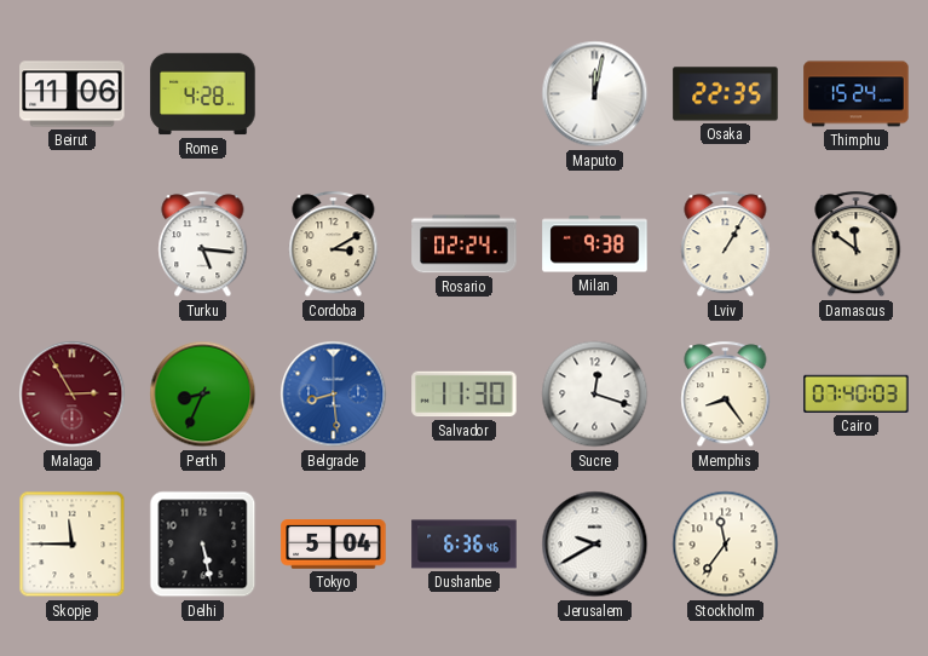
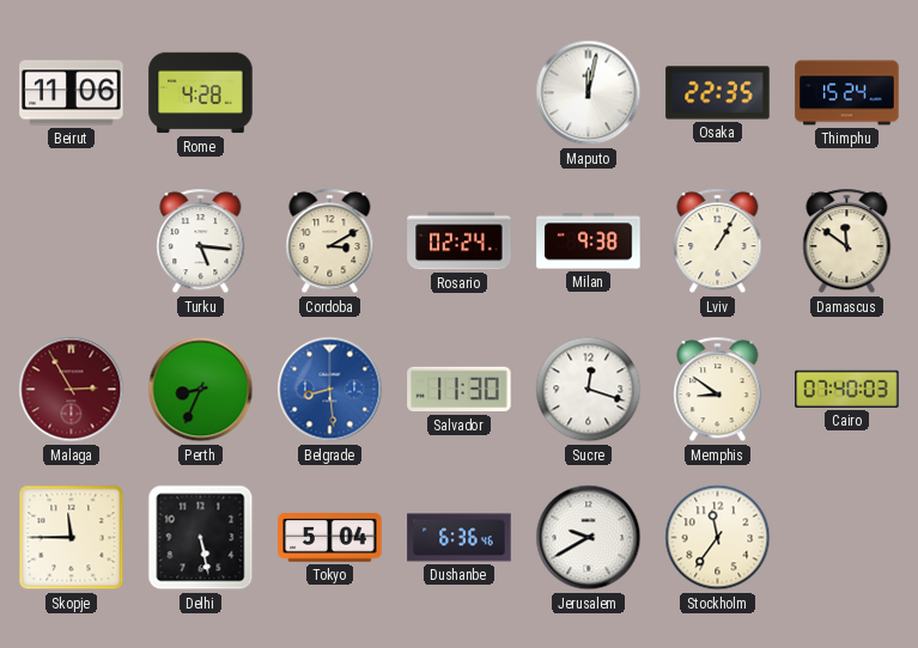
Memphis: 8:24 -> 8:51 (718, 390)
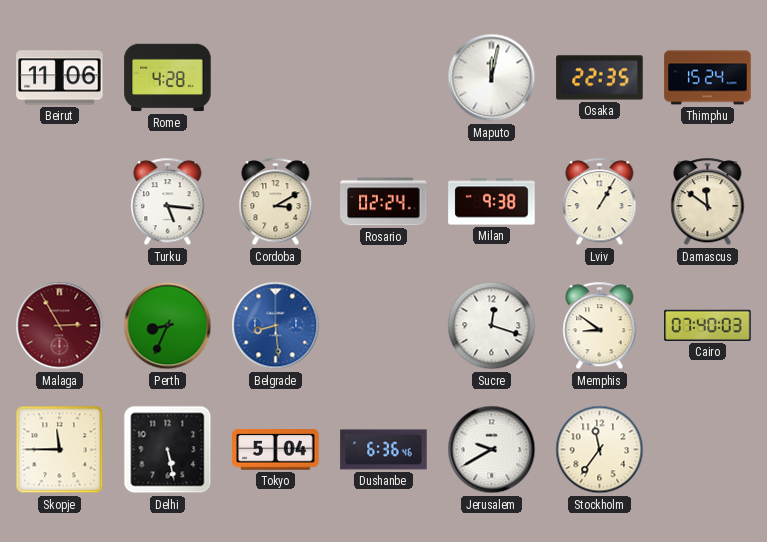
Salvador: 11:30 -> none (460, 390)
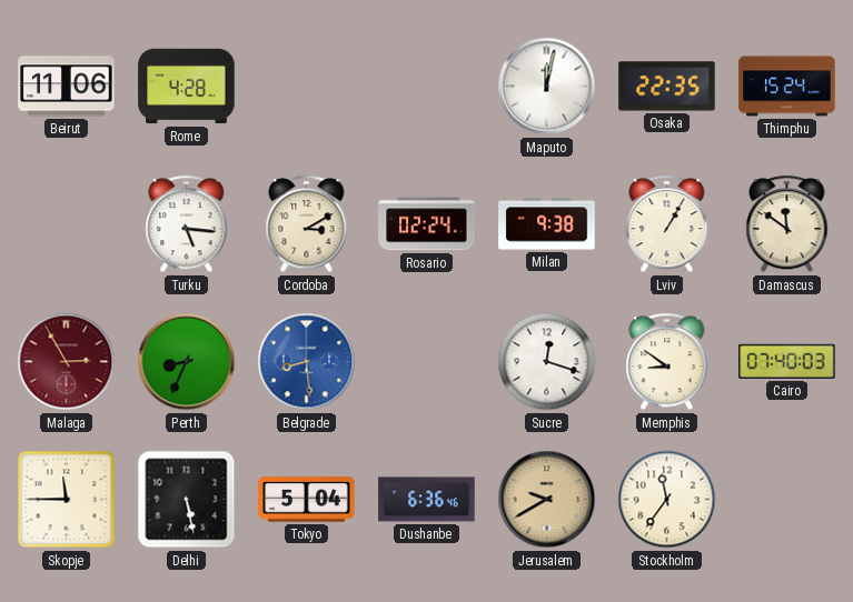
Jerusalem dial: white -> champagne (547, 500)
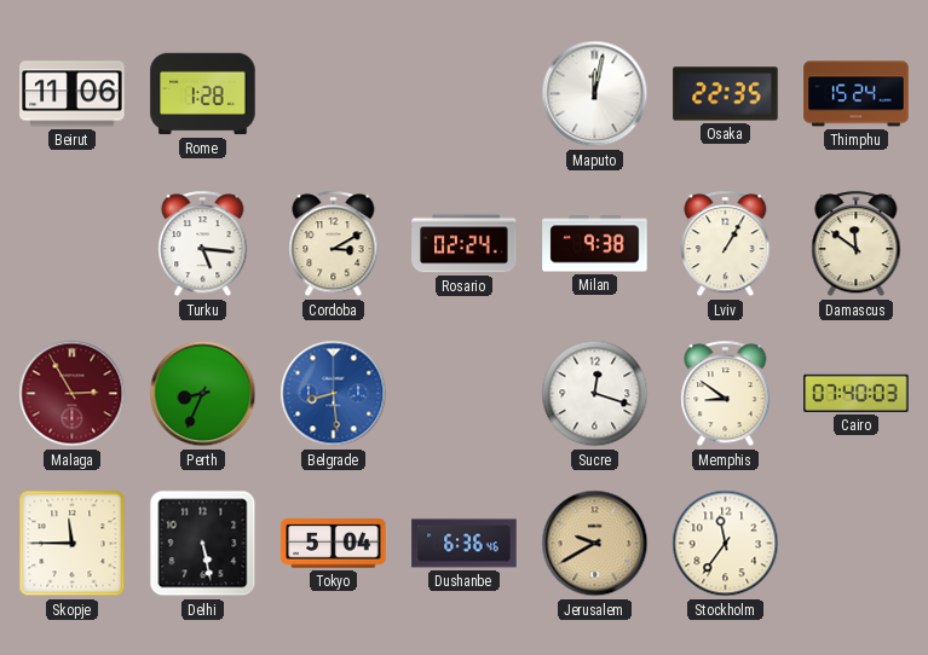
Rome: 4:28 -> 1:28 (203, 94)
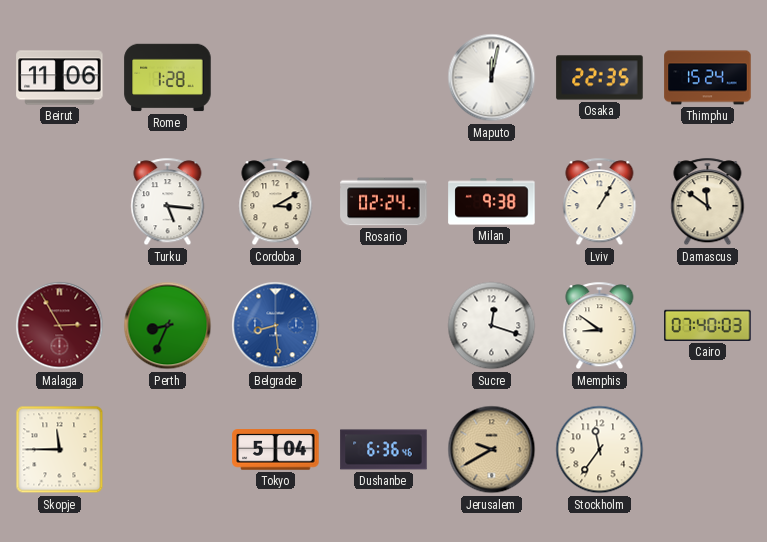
Delhi: 5:28 -> none (203, 544)
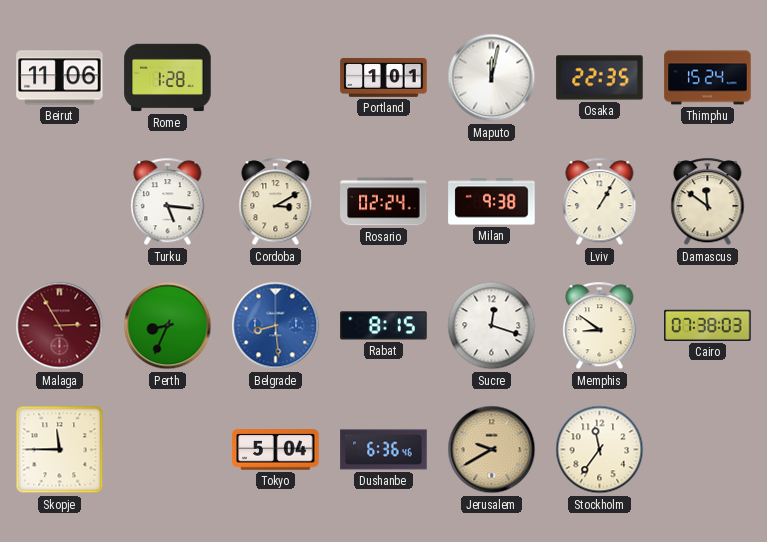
Portland: none -> 1:01 (384, 78)
Rabat: none -> 8:15 (384, 326)
Cairo: 07:40 -> 07:38 (708, 325)
